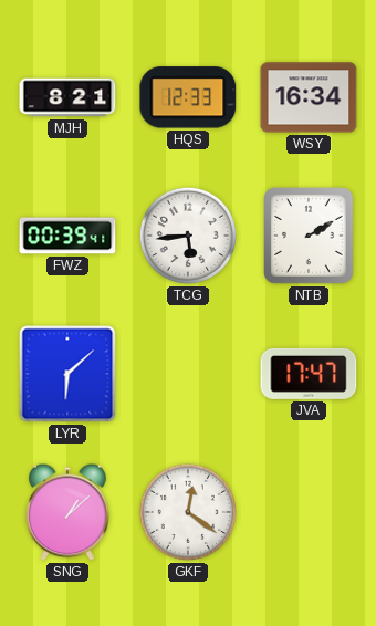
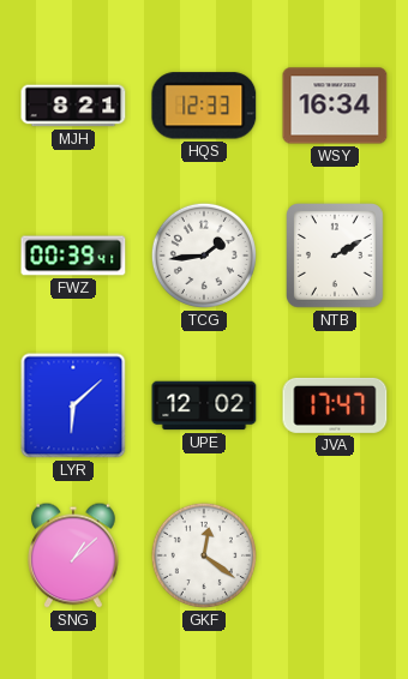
TCG: 5:44 -> 1:44 (204, 256)
UPE: none -> 12:02 (204, 405)
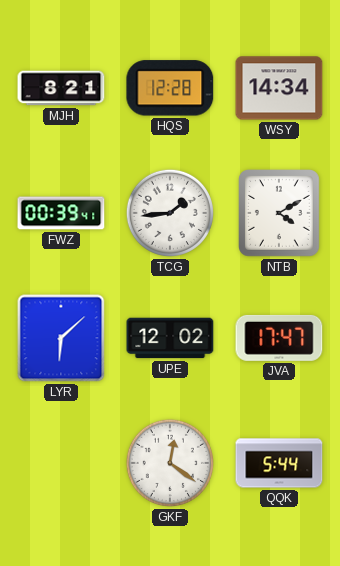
HQS: 12:33 -> 12:28 (170, 88)
WSY: 16:34 -> 14:34 (279, 88)
NTB: 2:10 -> 4:10 (280, 214)
SNG: 1:08 -> none (73, 555)
QQK: none -> 5:44 (279, 463)
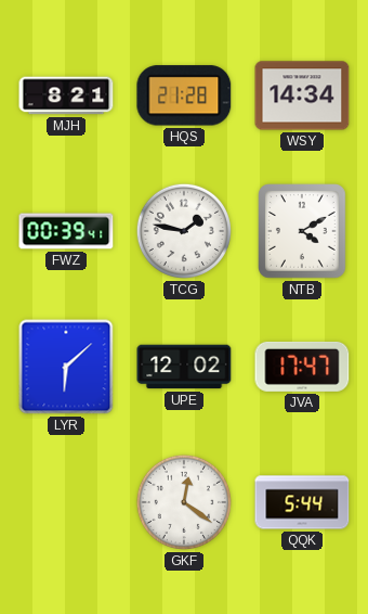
HQS: 12:28 -> 21:28 (184, 95)
TCG: 1:44 -> 1:47 (184, 231)
